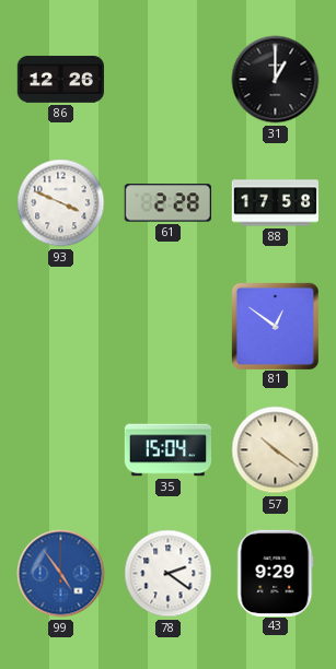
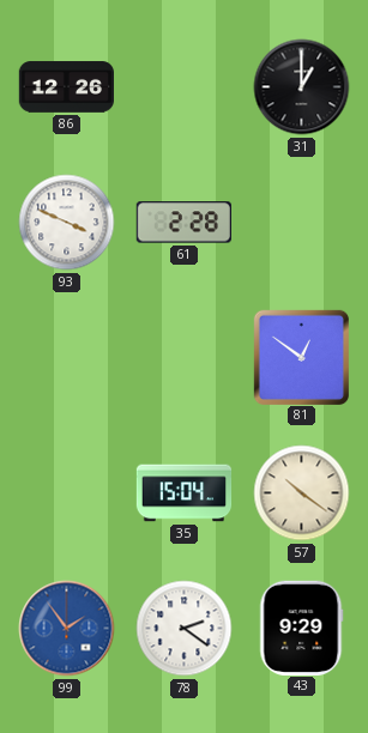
88: 17:58 -> none (276, 203)
99: 4:54 -> 1:54 (67, 629)
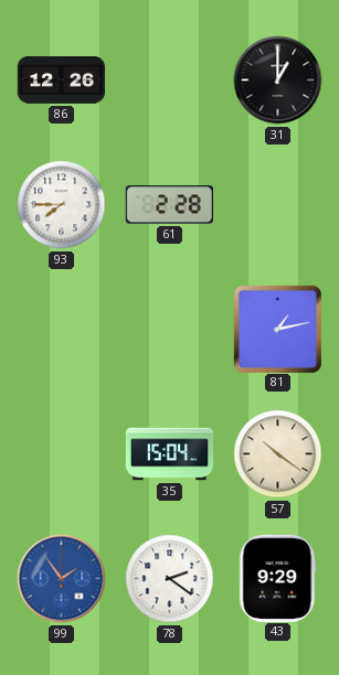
93: 3:49 -> 7:45 (62, 205)
81: 12:51 -> 1:13 (277, 329)
